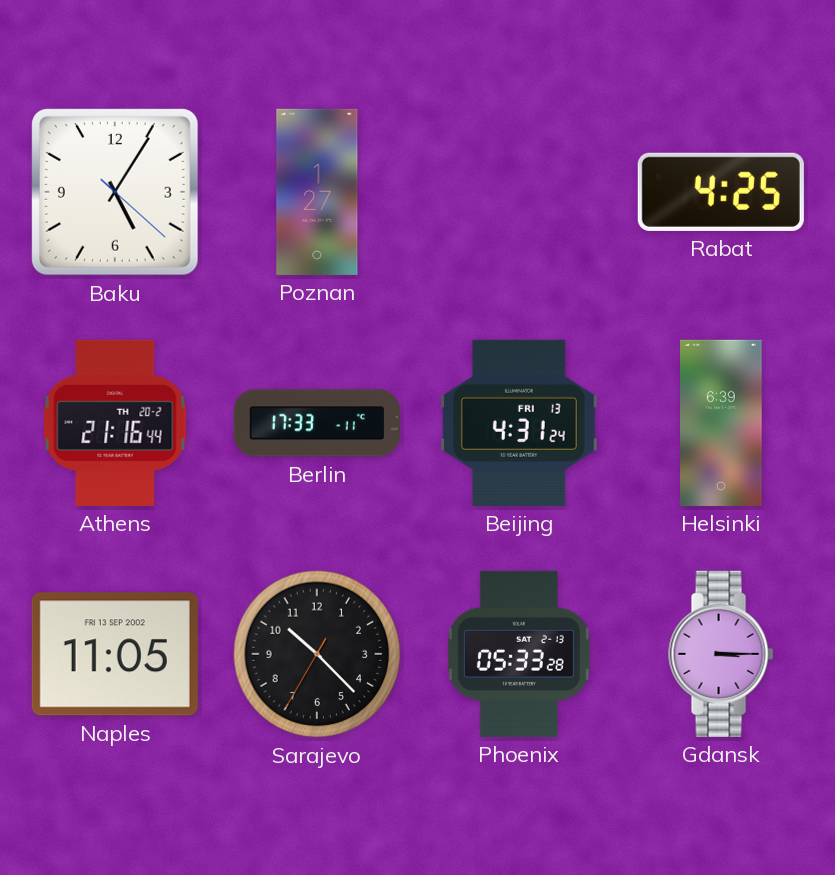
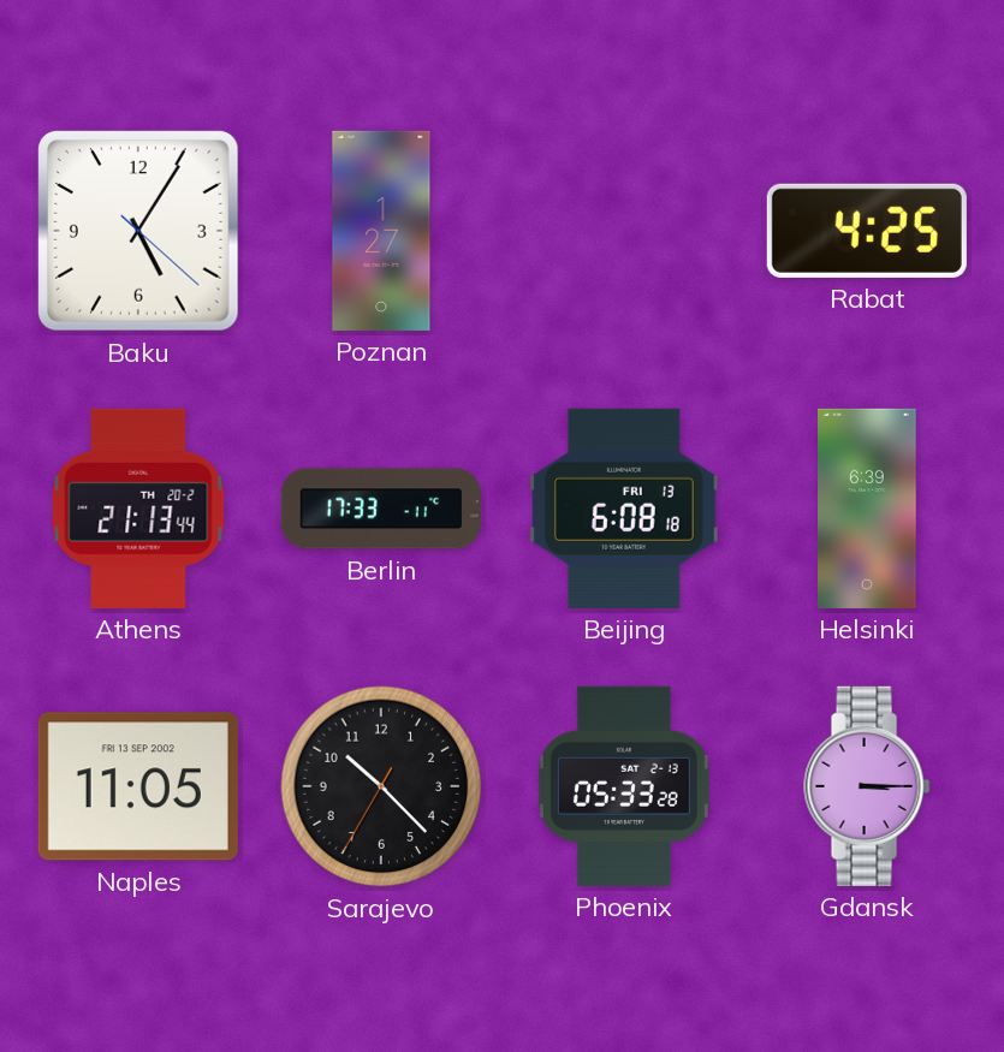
Athens: 21:16 -> 21:13 (138, 509)
Beijing: 4:31 -> 6:08 (625, 509)
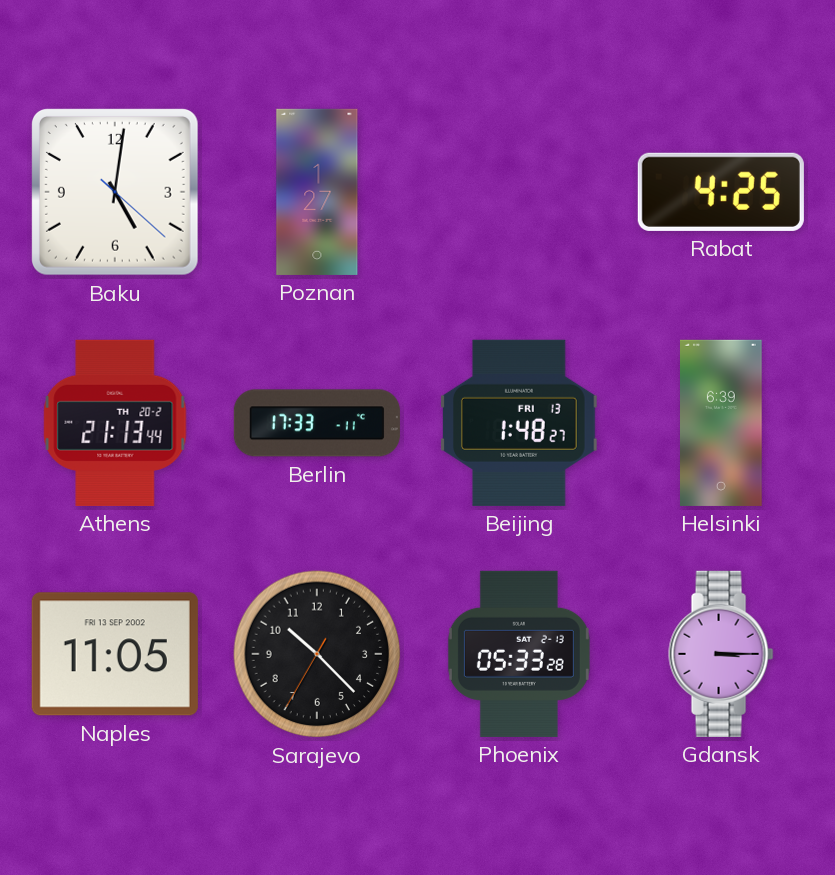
Baku: 5:05 -> 5:01 (115, 192)
Beijing: 6:08 -> 1:48 (520, 423)
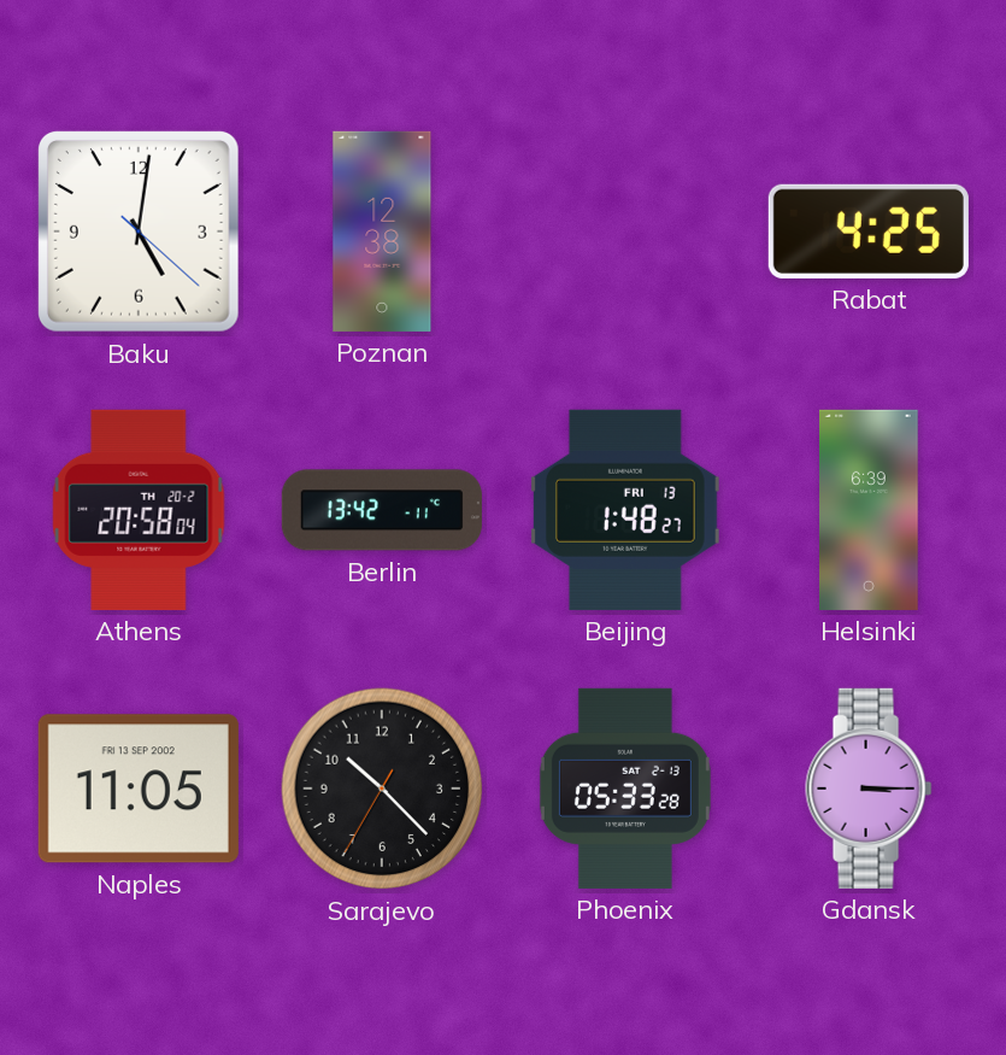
Poznan: 1:27 -> 12:38 (382, 231)
Athens: 21:13 -> 20:58 (139, 510)
Berlin: 17:33 -> 13:42 (382, 510)
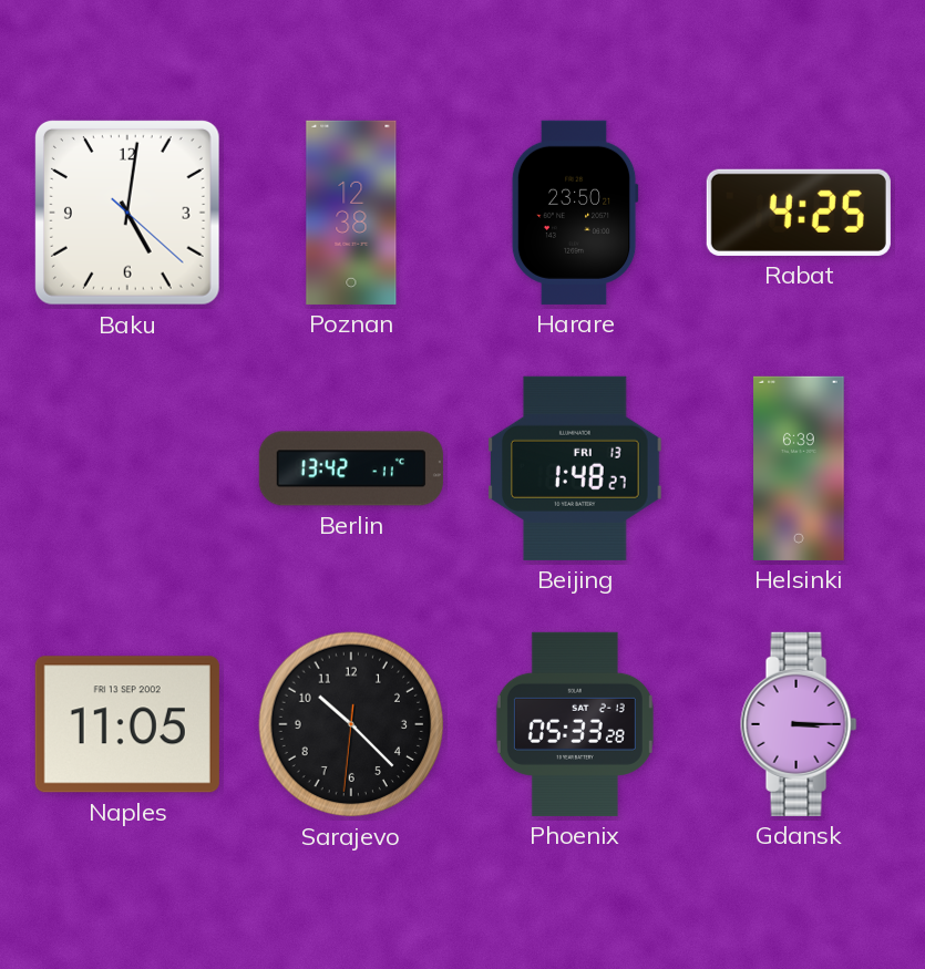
Harare: none -> 23:50 (575, 213)
Athens: 20:58 -> none (139, 510)
Sarajevo: 10:22:35 -> 10:22:31 (351, 724)
